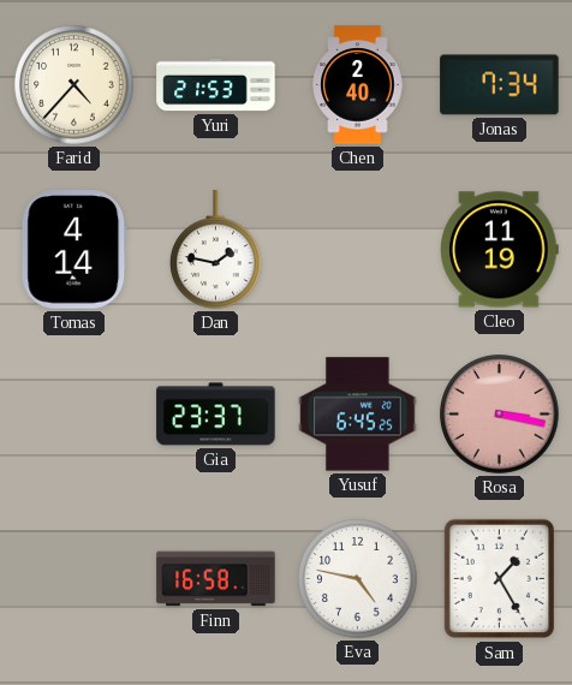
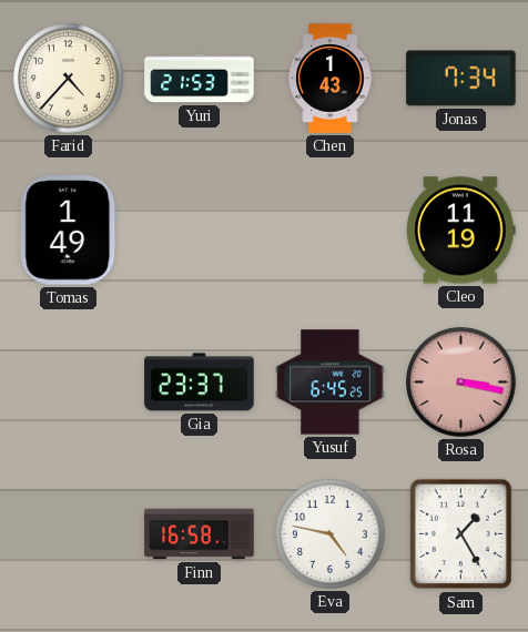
Chen: 2:40 -> 1:43 (331, 79)
Tomas: 4:14 -> 1:49 (69, 231)
Dan: 1:47 -> none (216, 250)
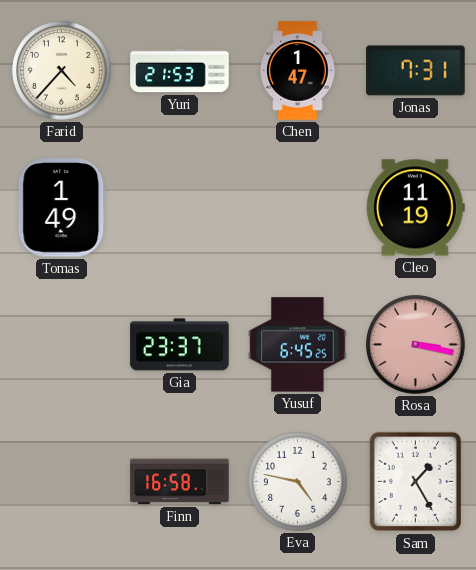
Chen: 1:43 -> 1:47 (298, 71)
Jonas: 7:34 -> 7:31 (416, 71)
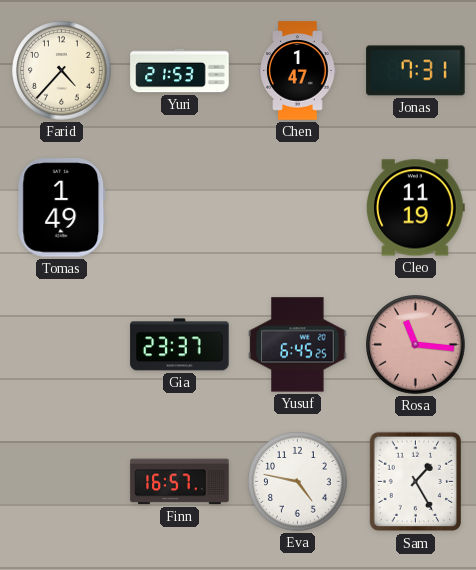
Rosa: 3:17 -> 11:16 (416, 345)
Finn: 16:58 -> 16:57 (180, 482)
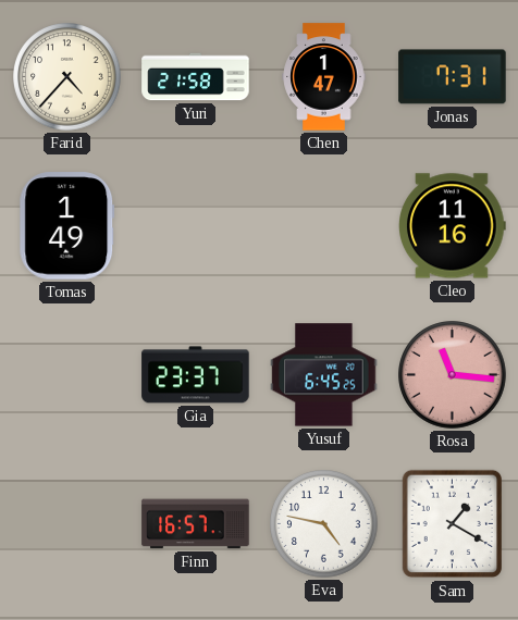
Yuri: 21:53 -> 21:58 (196, 77)
Cleo: 11:19 -> 11:16 (453, 226)
Sam: 1:25 -> 1:20 (452, 524)
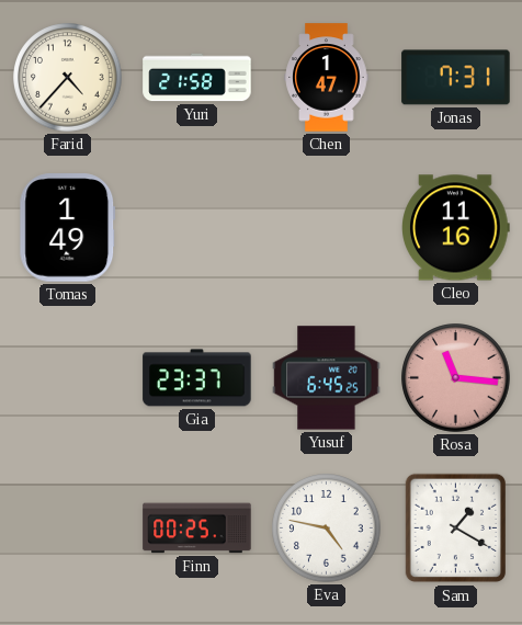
Finn: 16:57 -> 00:25 (197, 529)
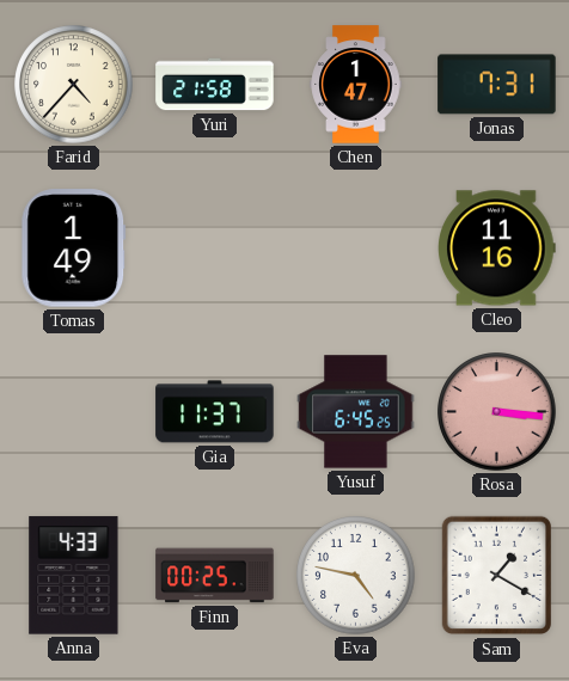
Gia: 23:37 -> 11:37 (215, 412)
Rosa: 11:16 -> 3:16 (497, 412)
Anna: none -> 4:33 (74, 576)
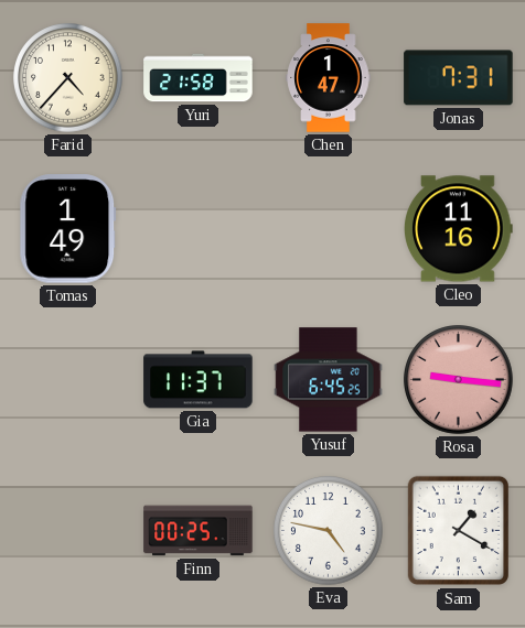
Rosa: 3:16 -> 9:16 (459, 380)
Anna: 4:33 -> none (74, 576)
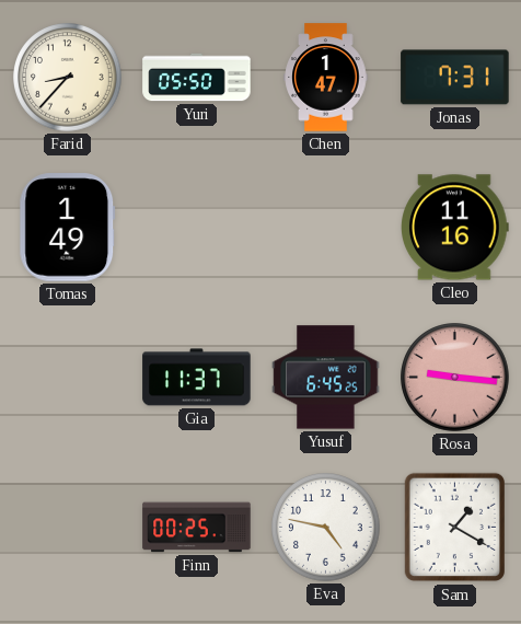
Farid: 4:37 -> 8:37 (68, 78)
Yuri: 21:58 -> 05:50 (197, 78)
